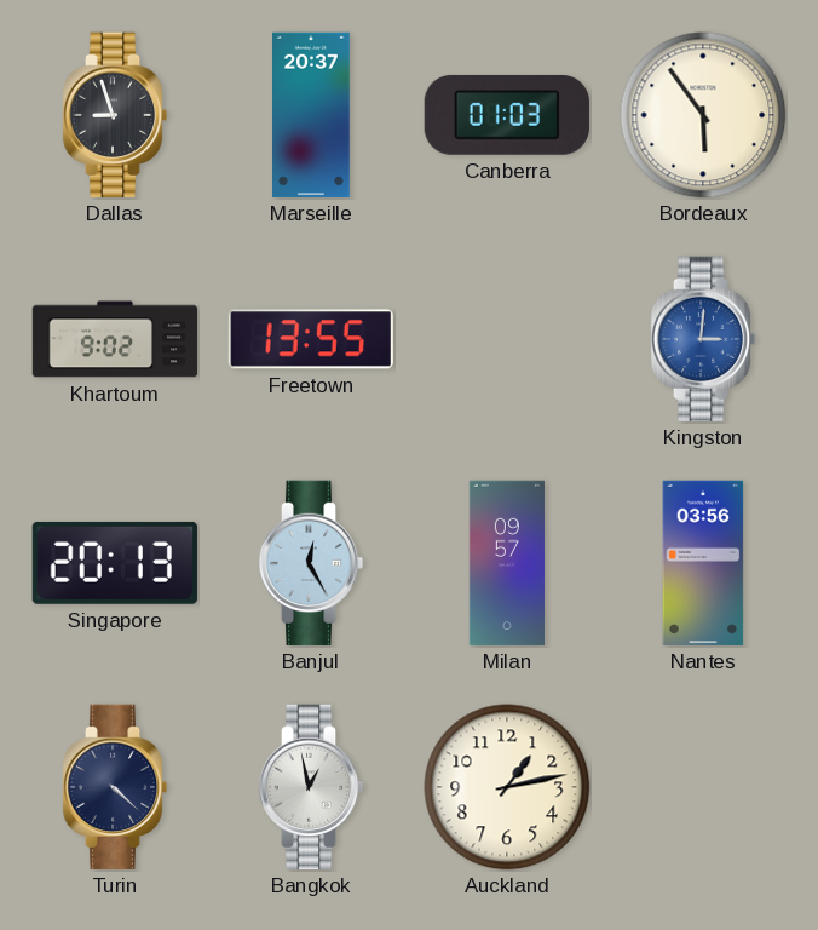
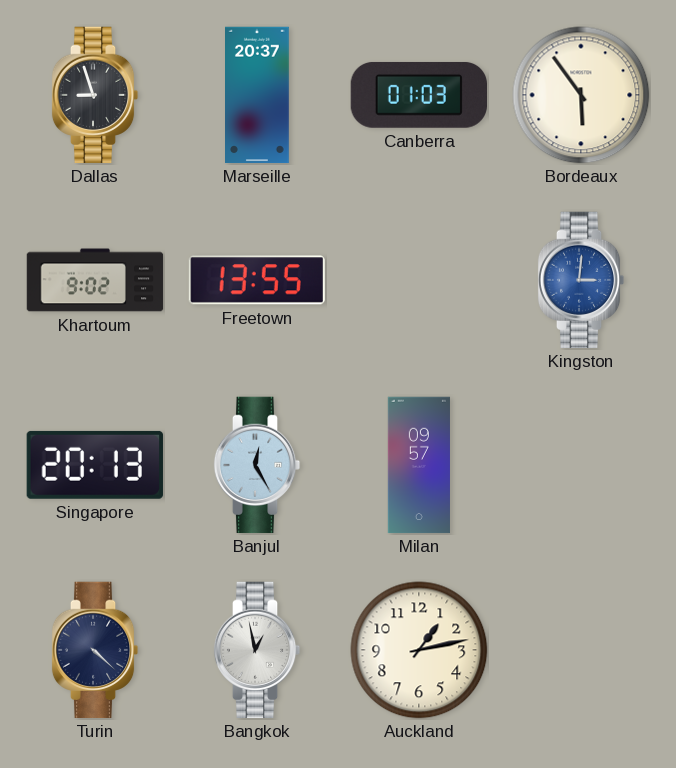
Nantes: 03:56 -> none (703, 563)
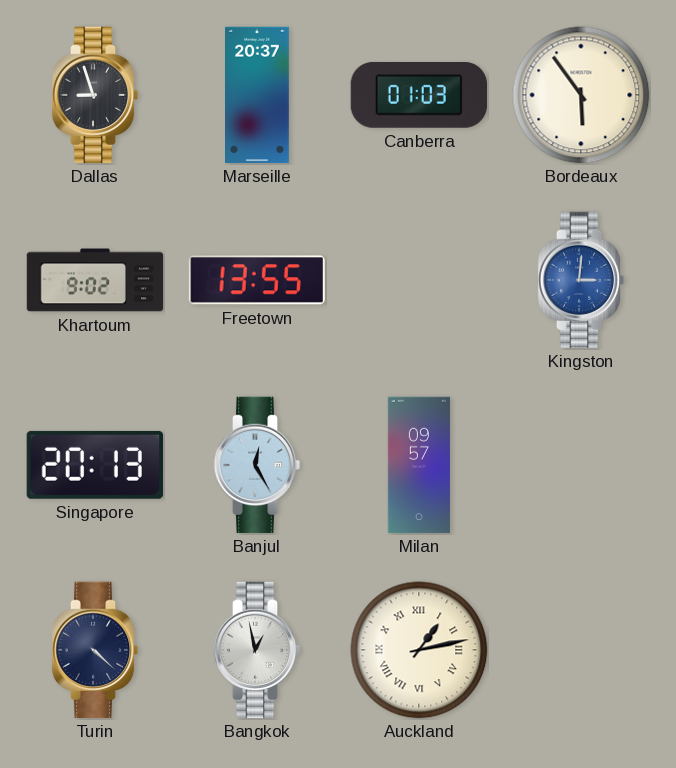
Auckland numerals: Arabic -> Roman (419, 650)
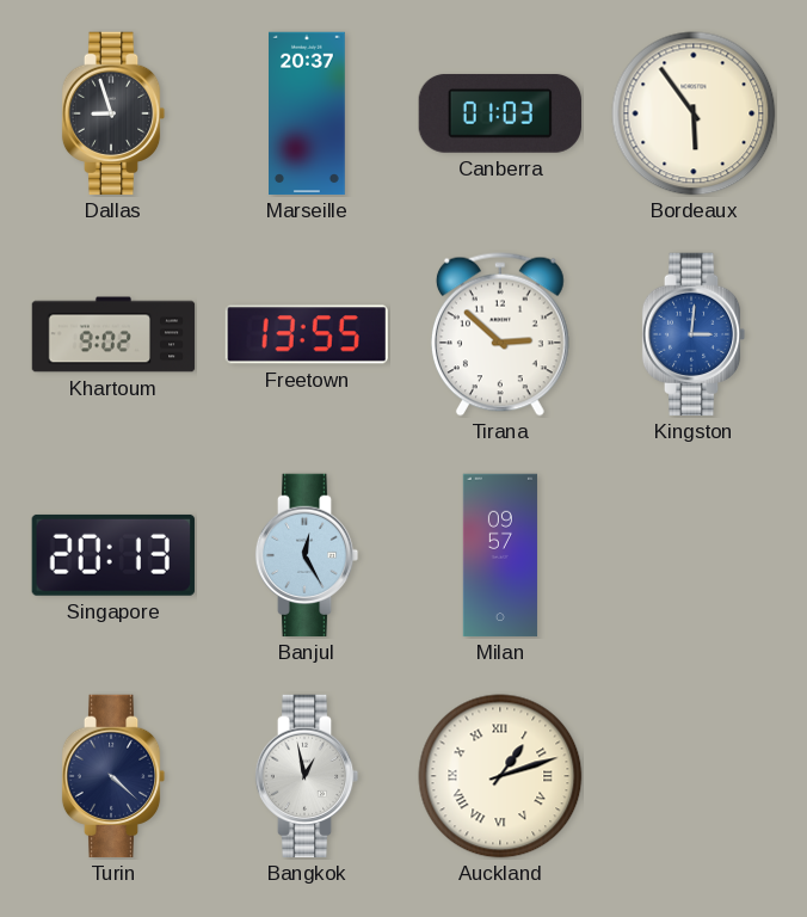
Tirana: none -> 2:52 (500, 334)
Auckland: 1:13 -> 1:12 (500, 776)
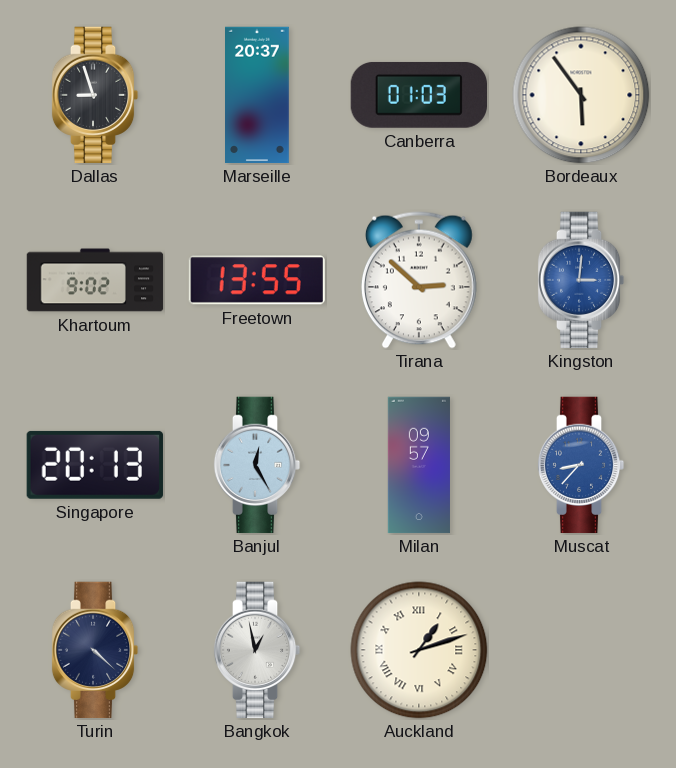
Muscat: none -> 8:37 (581, 465)
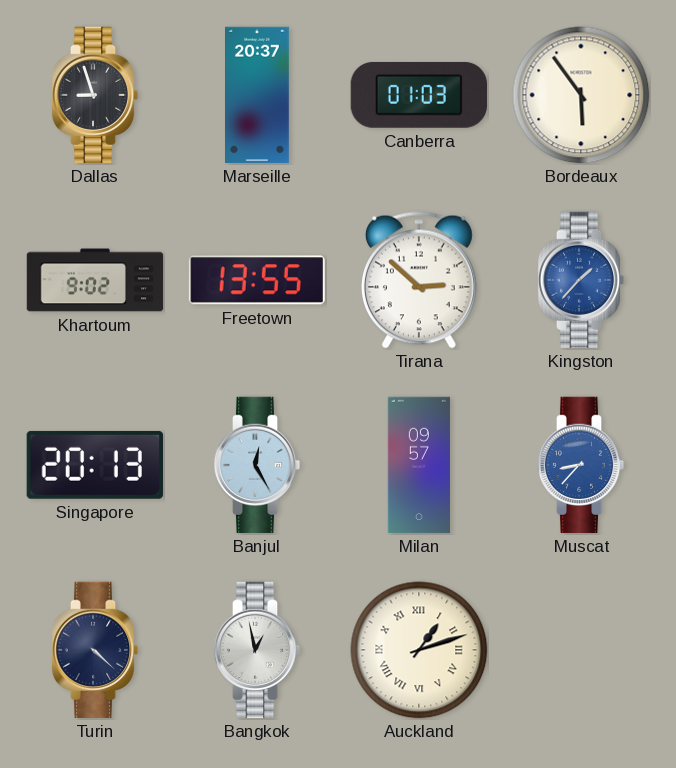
Kingston: 3:01 -> 1:37 (581, 280)
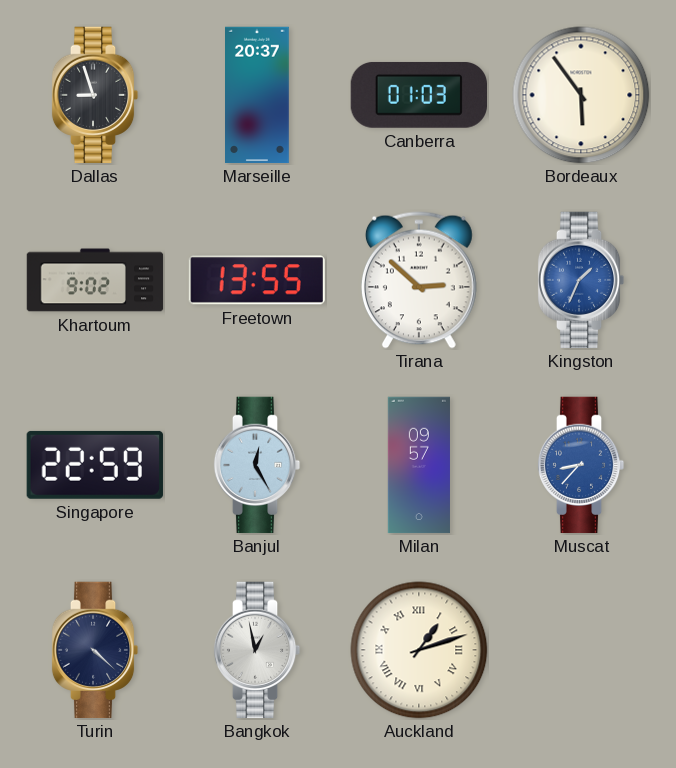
Kingston: 1:37 -> 1:34 (581, 280)
Singapore: 20:13 -> 22:59 (95, 465)
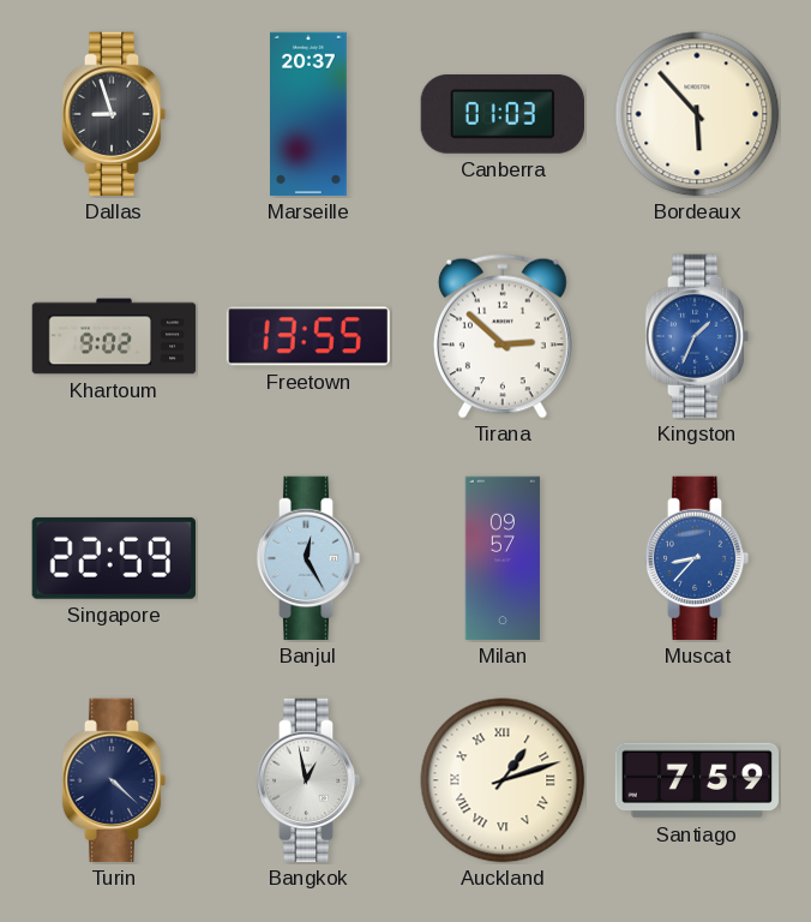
Bordeaux: 5:54 -> 5:53 (697, 114)
Santiago: none -> 7:59 (696, 780)
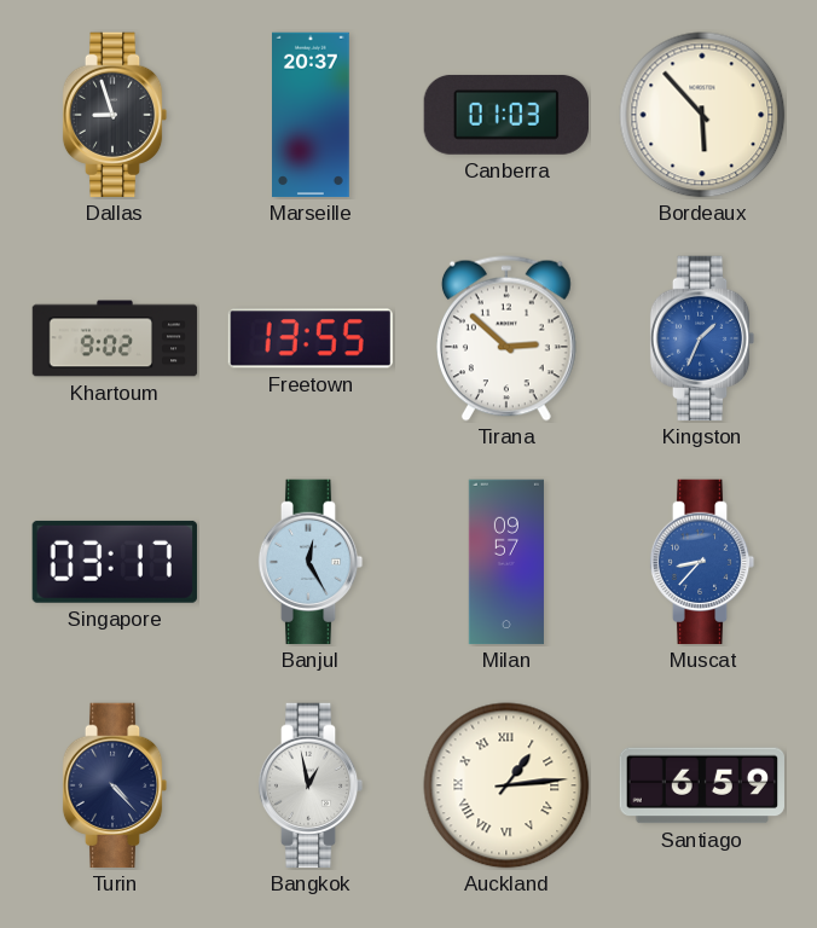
Singapore: 22:59 -> 03:17 (115, 562)
Turin: 4:22 -> 4:23 (115, 785)
Auckland: 1:12 -> 1:14 (506, 785)
Santiago: 7:59 -> 6:59 (701, 785)
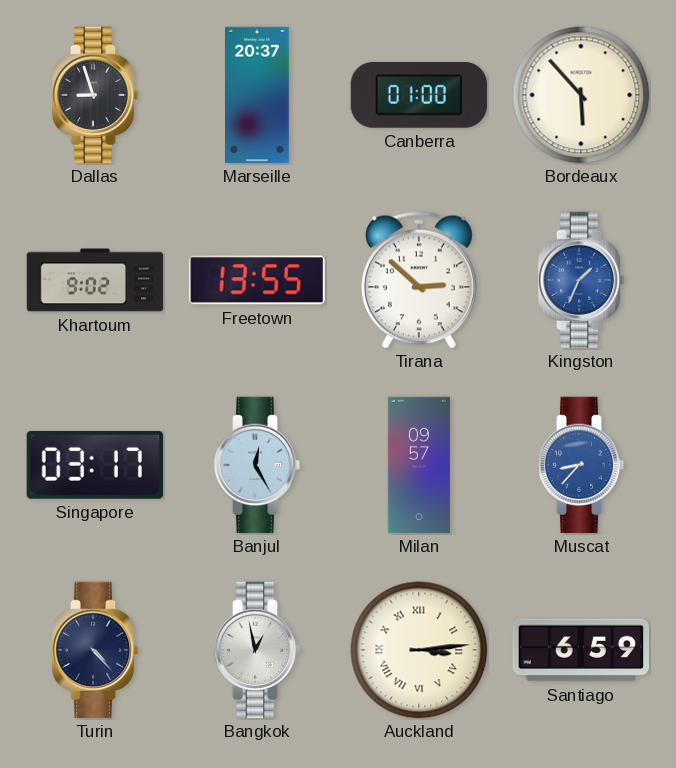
Canberra: 01:03 -> 01:00 (418, 95)
Auckland: 1:14 -> 3:14 (419, 650)
